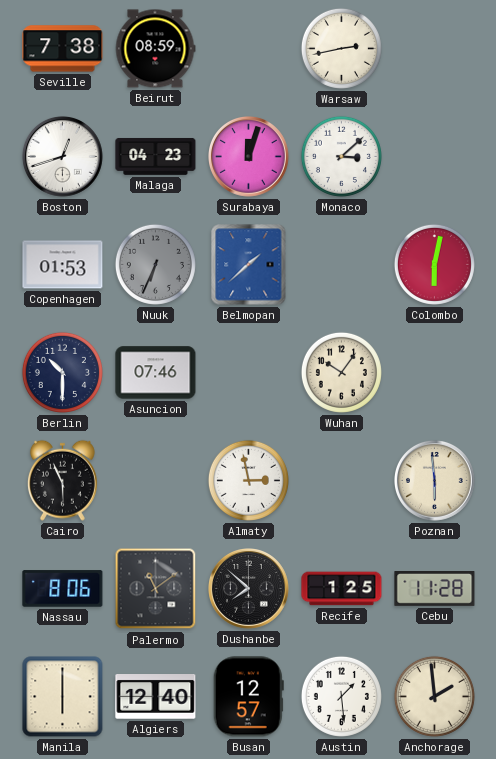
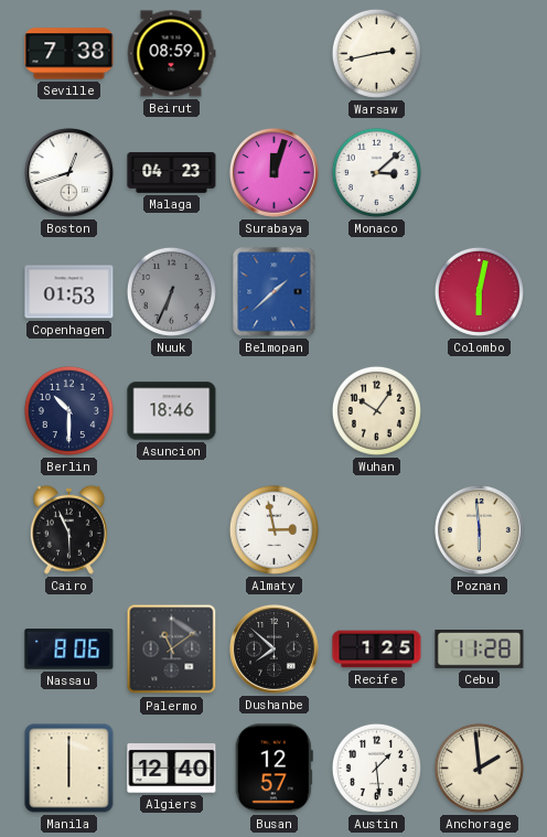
Asuncion: 07:46 -> 18:46 (172, 411)
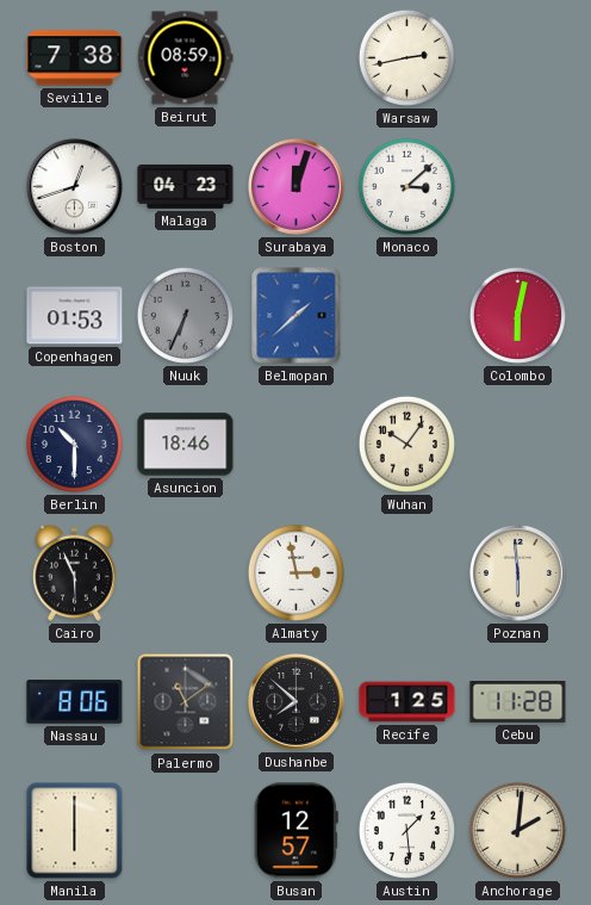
Algiers: 12:40 -> none (172, 769)
Anchorage: 1:59 -> 2:01 (517, 830)
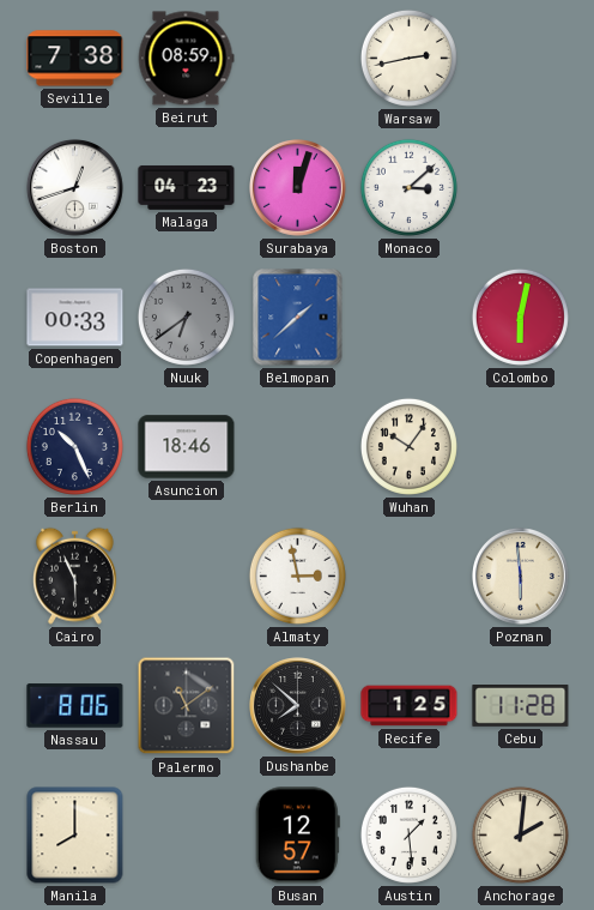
Copenhagen: 01:53 -> 00:33 (75, 318)
Nuuk: 6:34 -> 6:39 (186, 317)
Berlin: 10:30 -> 10:26 (74, 446)
Manila: 6:00 -> 8:00 (75, 836)
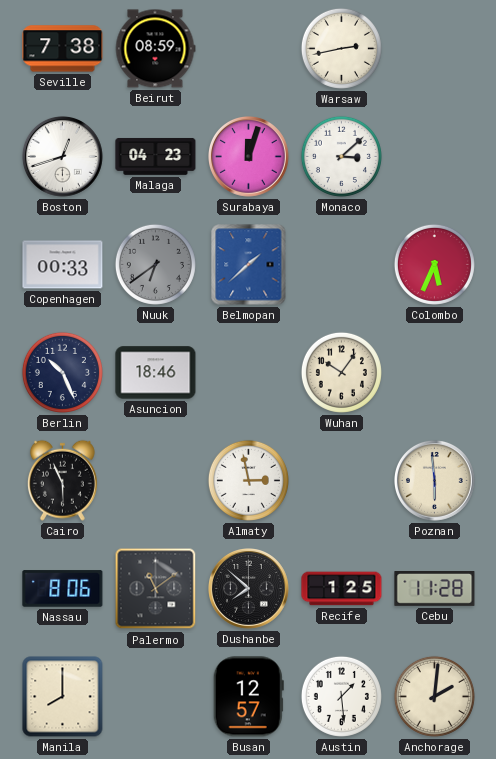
Colombo: 6:02 -> 5:34 (434, 264)
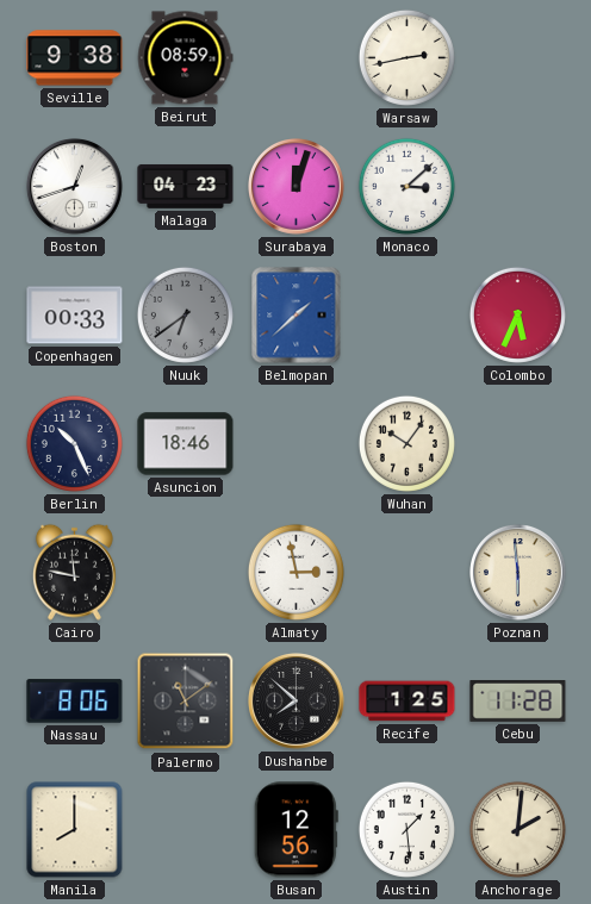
Seville: 7:38 -> 9:38 (75, 58)
Cairo: 5:56 -> 11:47 (74, 572)
Busan: 12:57 -> 12:56 (295, 830)
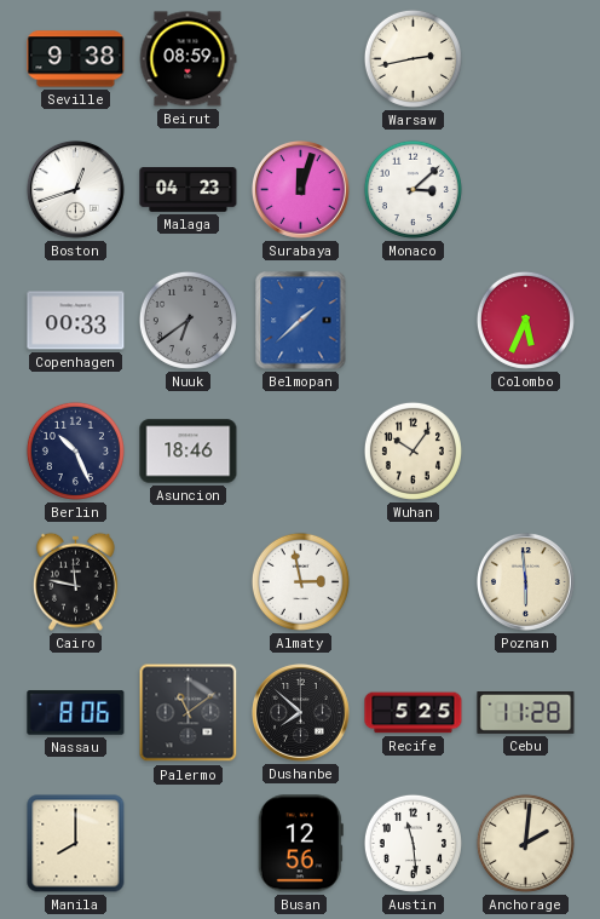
Recife: 1:25 -> 5:25 (414, 713)
Austin: 1:29 -> 11:29 (412, 843)
